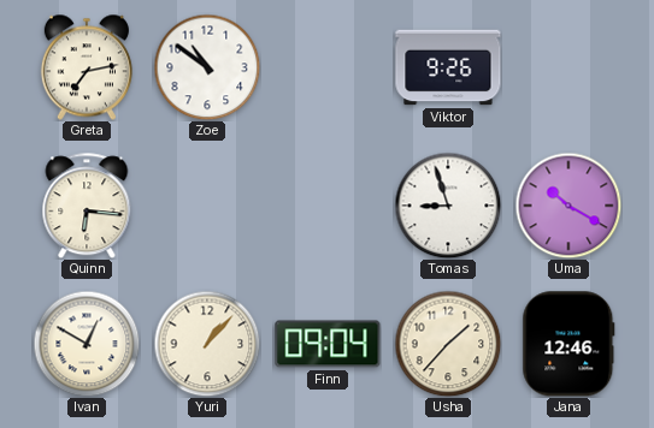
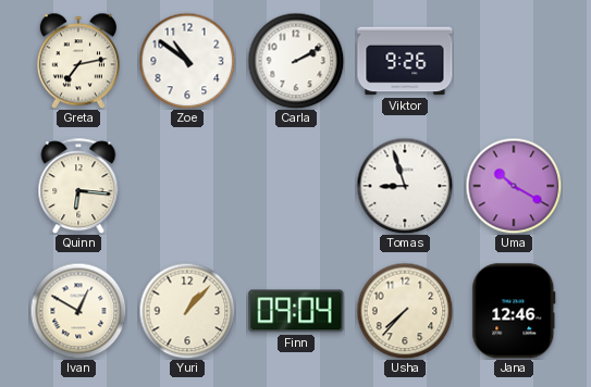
Carla: none -> 2:10 (296, 61)
Usha: 1:37 -> 7:37 (405, 311)
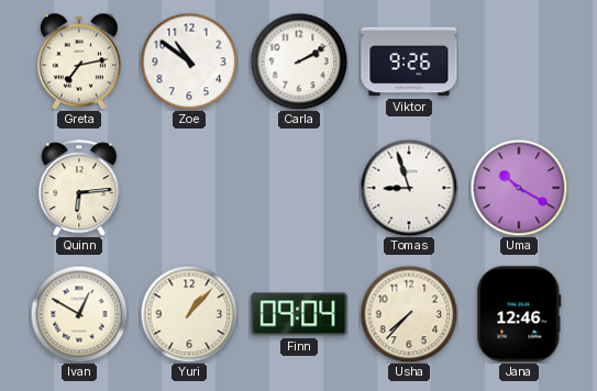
Quinn: 6:16 -> 6:14 (79, 188)
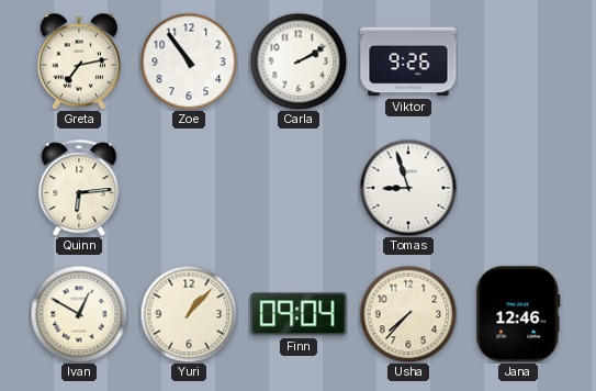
Zoe: 10:51 -> 10:54 (189, 62)
Uma: 10:20 -> none (519, 188)
